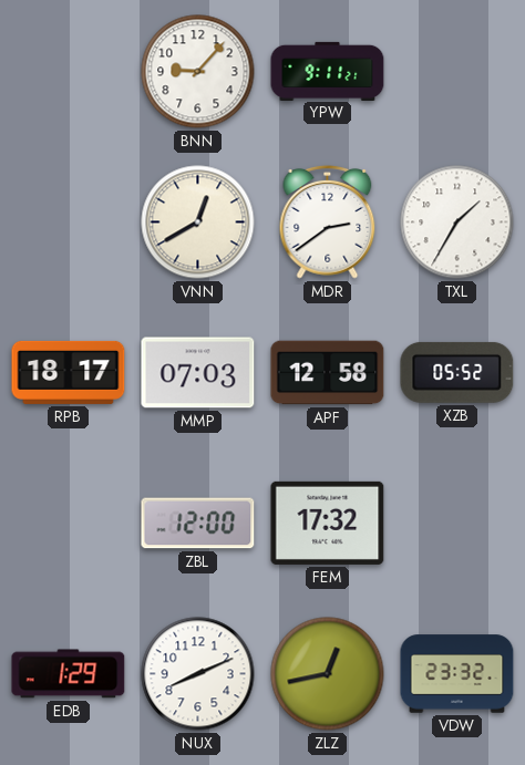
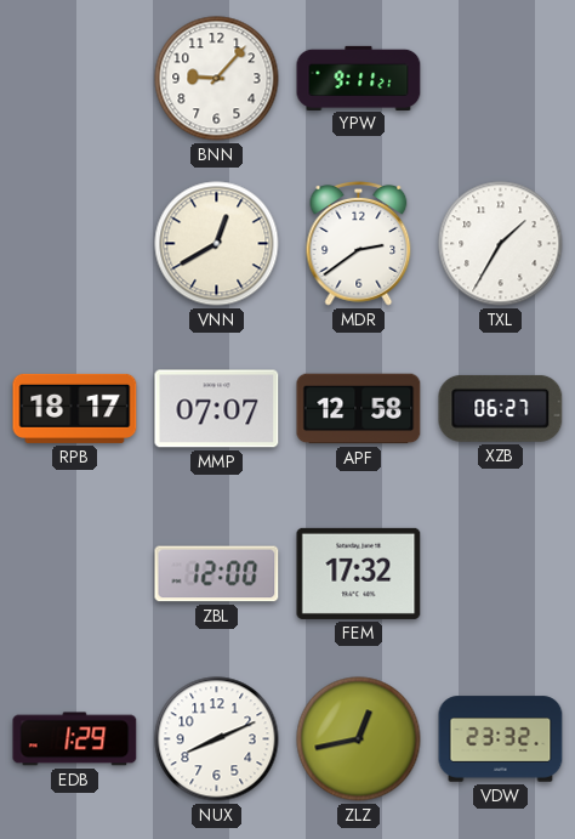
MMP: 07:03 -> 07:07 (217, 409)
XZB: 05:52 -> 06:27 (501, 408)
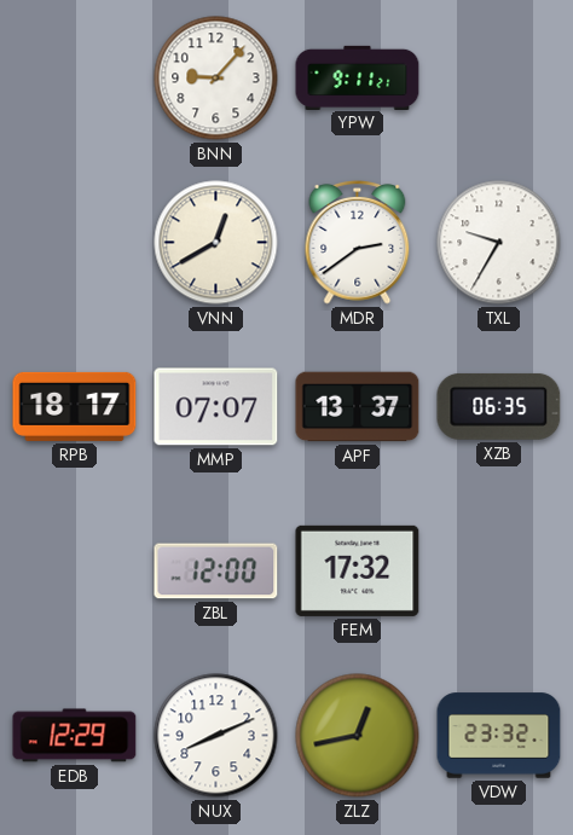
TXL: 1:35 -> 9:35 (499, 243)
APF: 12:58 -> 13:37 (358, 407)
XZB: 06:27 -> 06:35 (499, 406)
EDB: 1:29 -> 12:29 (75, 736)
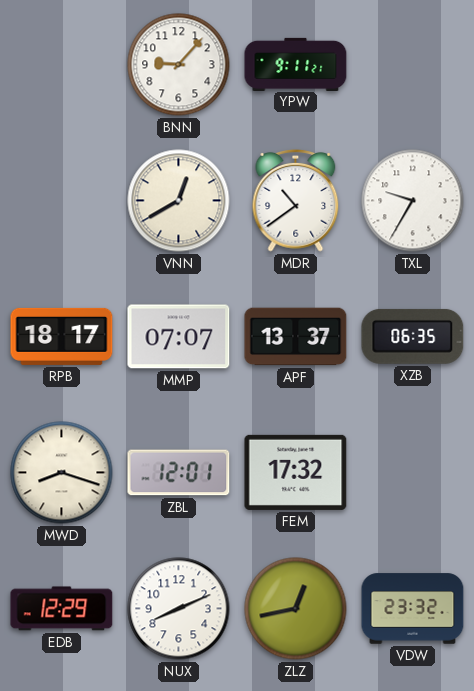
MDR: 2:39 -> 10:39 (296, 201)
MWD: none -> 8:18 (62, 473)
ZBL: 12:00 -> 12:01 (179, 473)
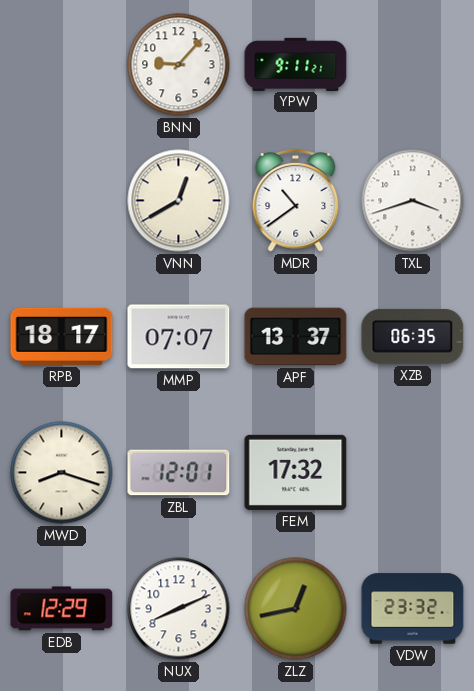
TXL: 9:35 -> 3:42 (413, 201)
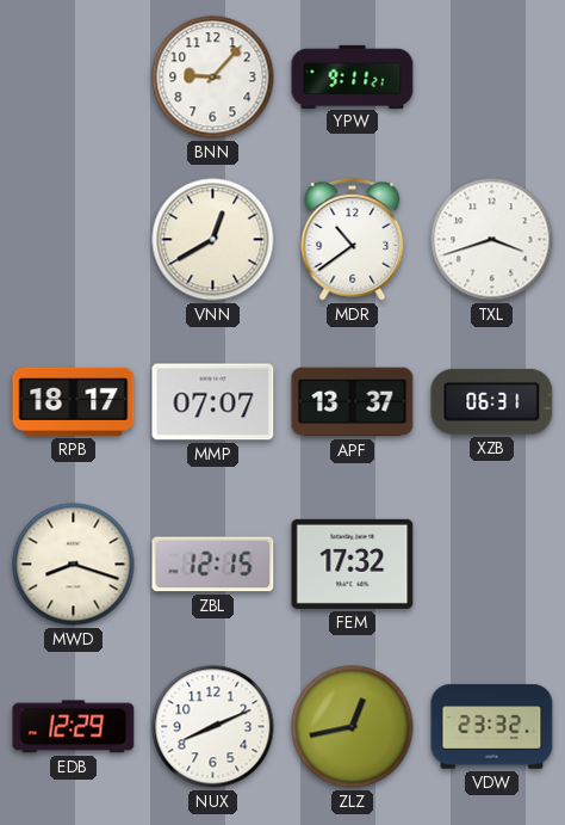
XZB: 06:35 -> 06:31 (492, 401)
ZBL: 12:01 -> 12:15 (213, 565)
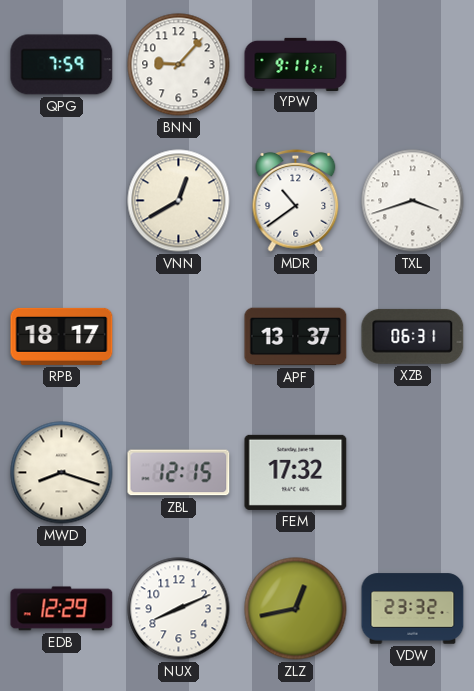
QPG: none -> 7:59 (62, 65)
MMP: 07:07 -> none (213, 402)
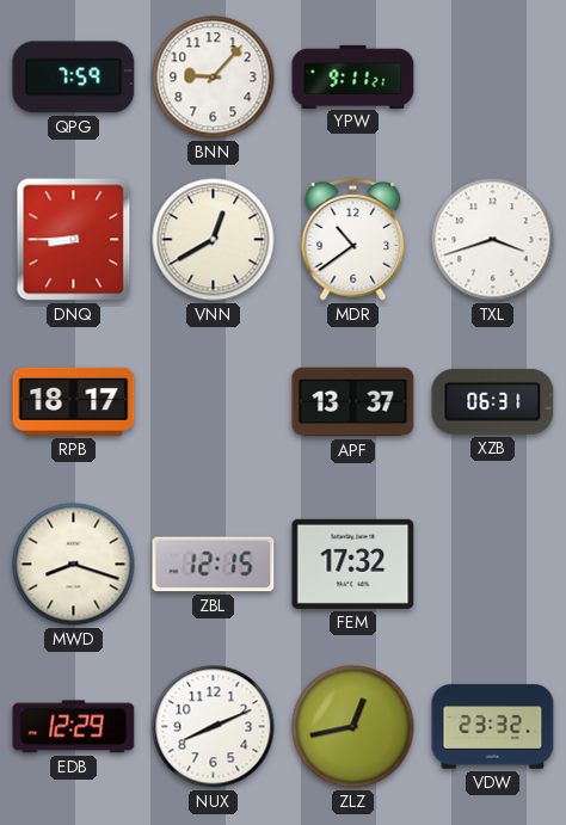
DNQ: none -> 8:45 (74, 240)
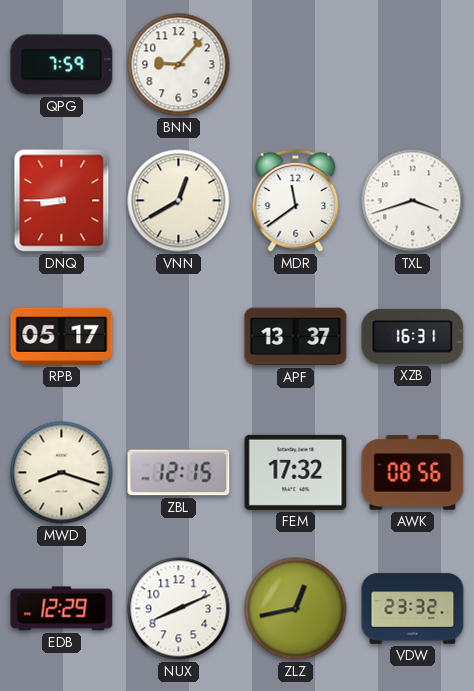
YPW: 9:11 -> none (353, 76)
MDR: 10:39 -> 11:39 (296, 201)
RPB: 18:17 -> 05:17 (62, 336)
XZB: 06:31 -> 16:31 (413, 336)
AWK: none -> 08:56 (413, 473)
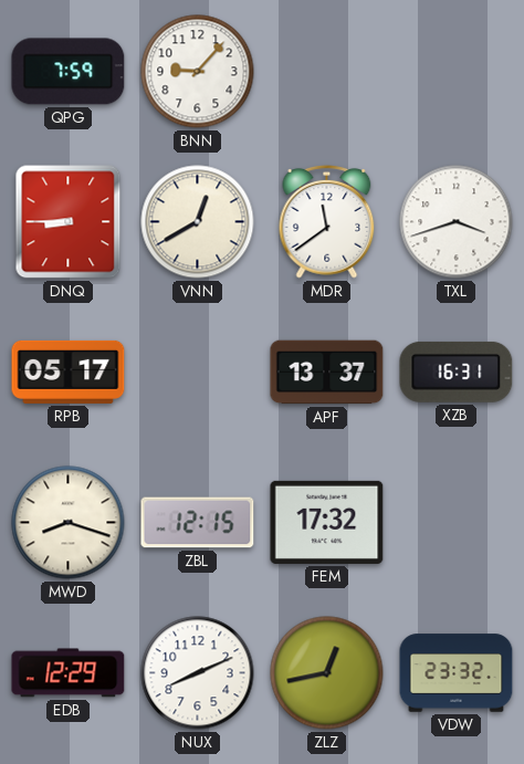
AWK: 08:56 -> none (413, 473)
